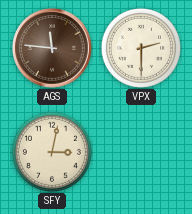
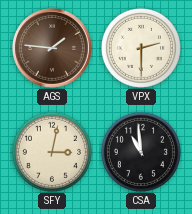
AGS: 11:46 -> 1:46 (53, 49)
CSA: none -> 10:59 (141, 152)
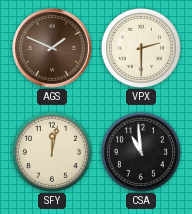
AGS: 1:46 -> 1:49 (53, 49)
SFY: 3:02 -> 12:02 (52, 152)
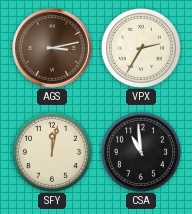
AGS: 1:49 -> 3:13 (53, 49)
VPX: 2:30 -> 2:35 (141, 48)
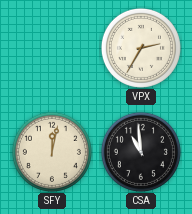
AGS: 3:13 -> none (53, 49)
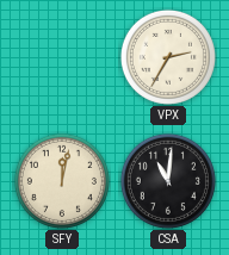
CSA: 10:59 -> 11:01 (168, 181)
